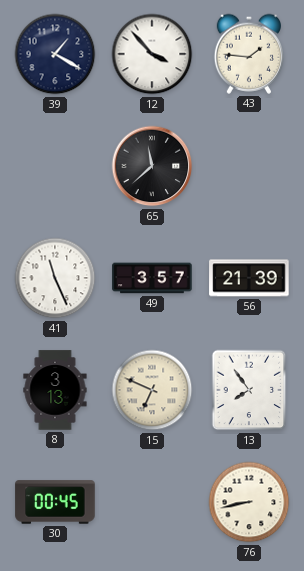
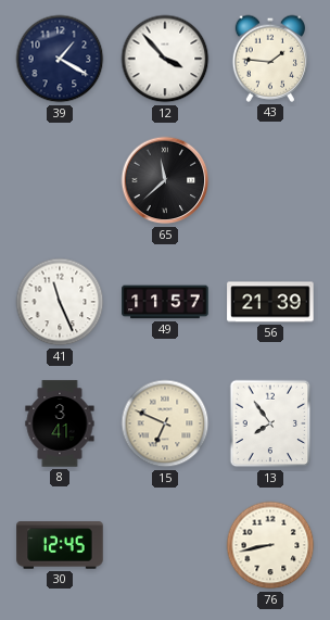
49: 3:57 -> 11:57 (165, 302)
8: 3:13 -> 3:41 (60, 423)
30: 00:45 -> 12:45 (60, 545)
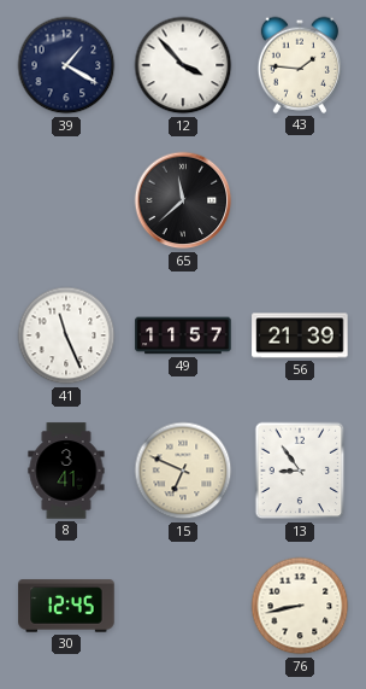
13: 7:54 -> 8:54 (300, 471)
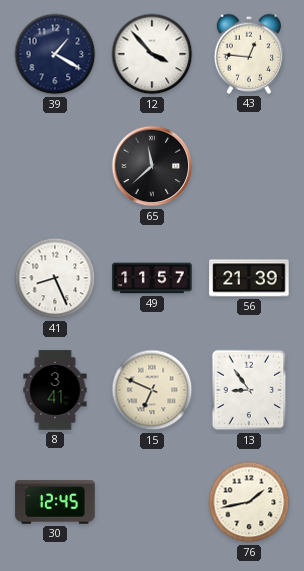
43: 1:46 -> 12:46 (248, 54)
41: 11:26 -> 8:26 (55, 278)
76: 8:43 -> 1:43 (249, 502)
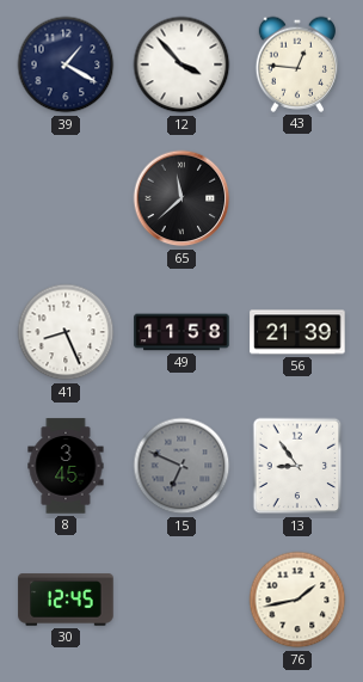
49: 11:57 -> 11:58 (181, 332)
8: 3:41 -> 3:45 (66, 466)
15 dial: cream -> grey (181, 466)
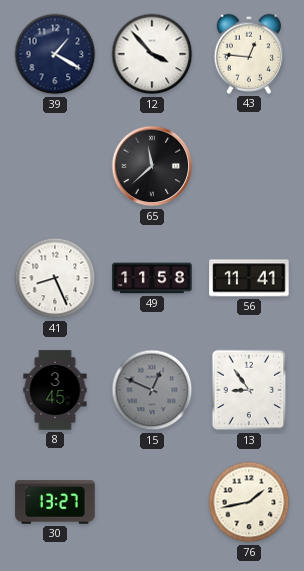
56: 21:39 -> 11:41 (249, 278)
15: 6:49 -> 12:49 (152, 390)
30: 12:45 -> 13:27 (55, 502)
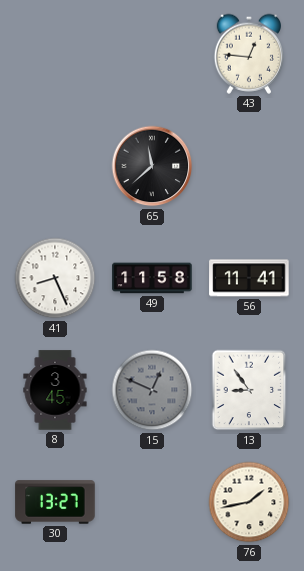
39: 1:20 -> none (55, 54)
12: 3:53 -> none (152, 54)
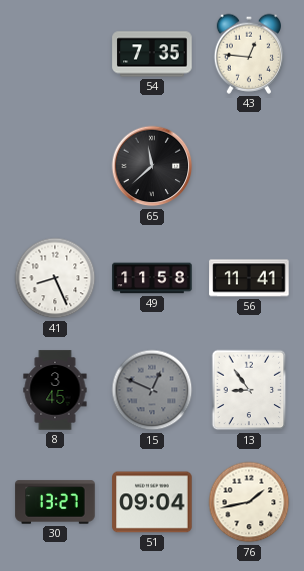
54: none -> 7:35 (152, 54)
51: none -> 09:04 (152, 502)
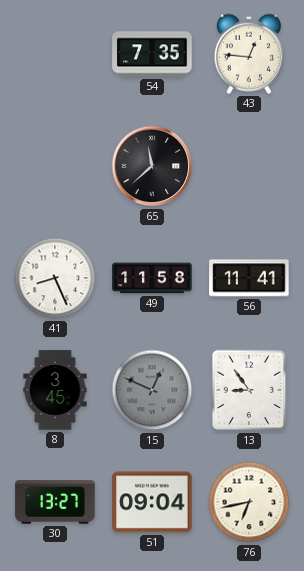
76: 1:43 -> 6:43 (249, 502)
